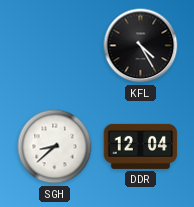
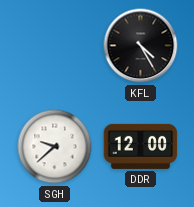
SGH: 8:38 -> 9:38 (55, 147)
DDR: 12:04 -> 12:00 (141, 146)
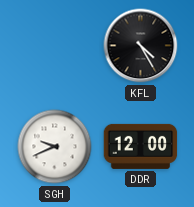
SGH: 9:38 -> 9:41 (55, 147)
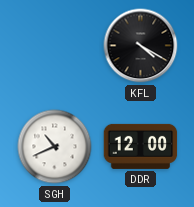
KFL: 4:25 -> 4:20 (141, 46)
SGH: 9:41 -> 10:41 (55, 147)
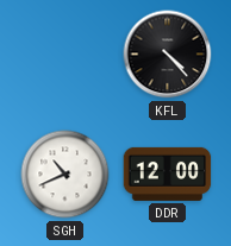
KFL: 4:20 -> 4:23 (168, 55)
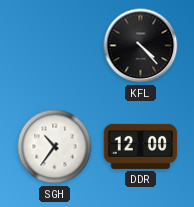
SGH: 10:41 -> 10:36 (55, 147)
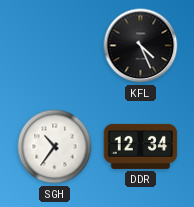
KFL: 4:23 -> 4:26 (141, 46)
DDR: 12:00 -> 12:34 (141, 146)
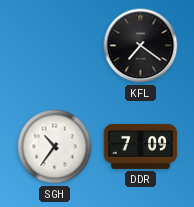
KFL: 4:26 -> 7:21 (141, 46)
DDR: 12:34 -> 7:09 (141, 146)
